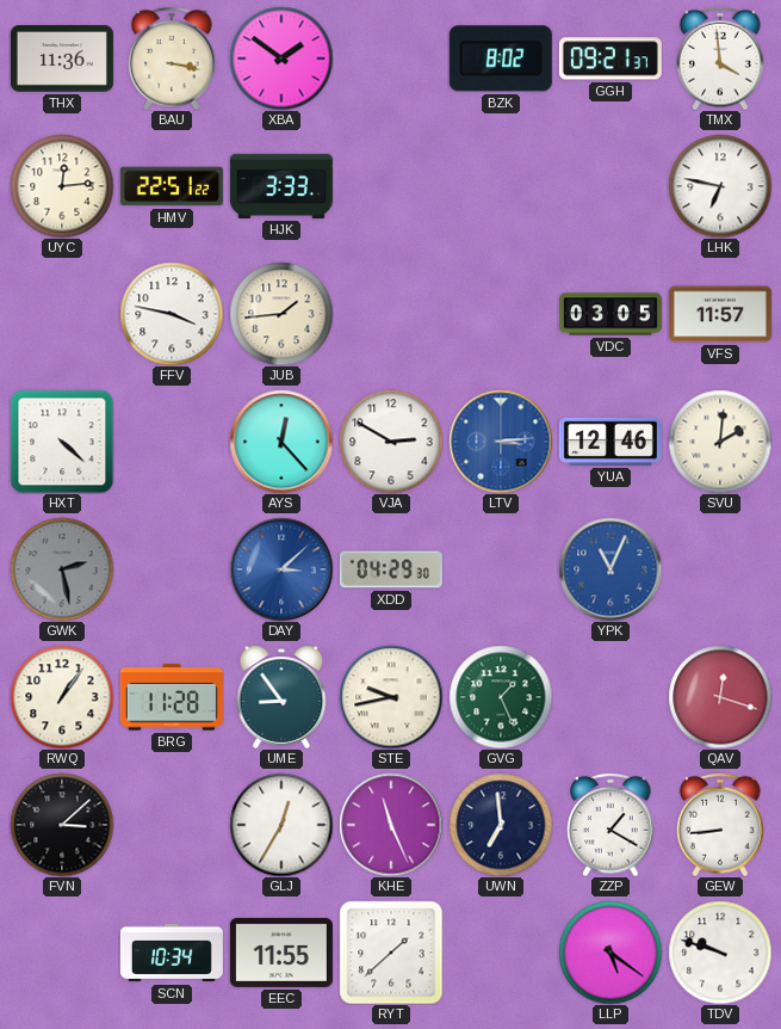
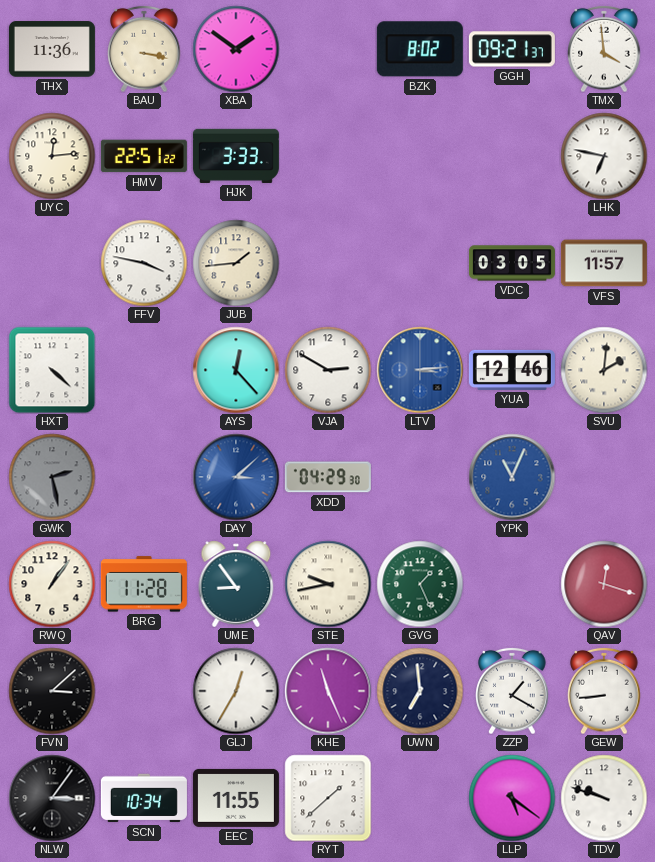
NLW: none -> 3:06 (52, 798)
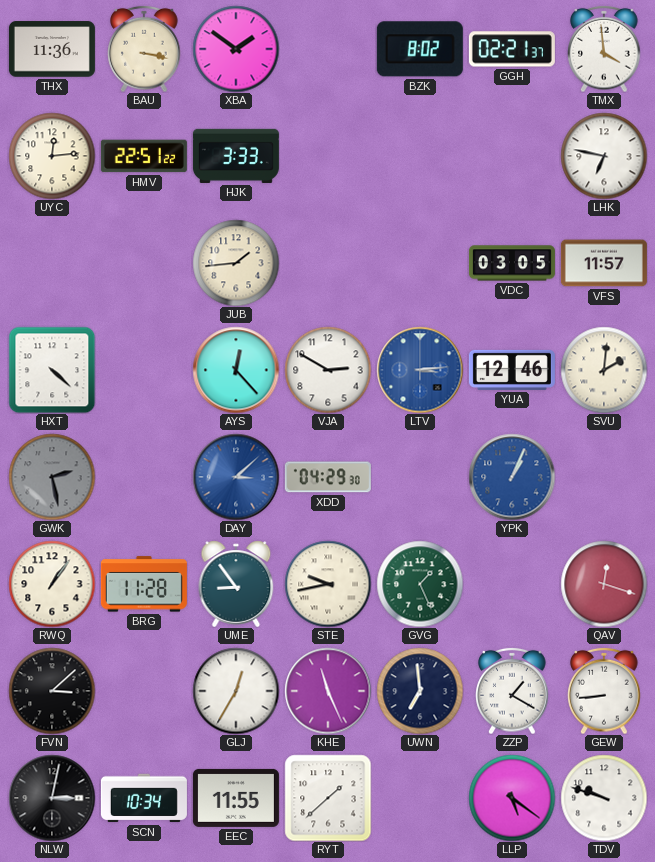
GGH: 09:21 -> 02:21 (512, 49)
FFV: 3:47 -> none (144, 263)
YPK: 11:04 -> 1:04 (512, 477)
NLW: 3:06 -> 3:02 (52, 798)
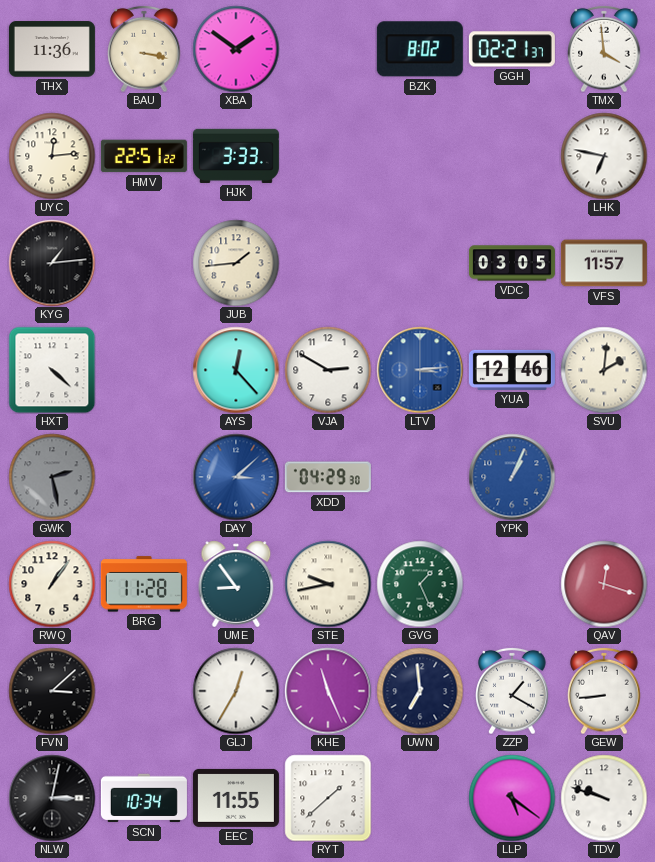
KYG: none -> 1:14 (52, 263)
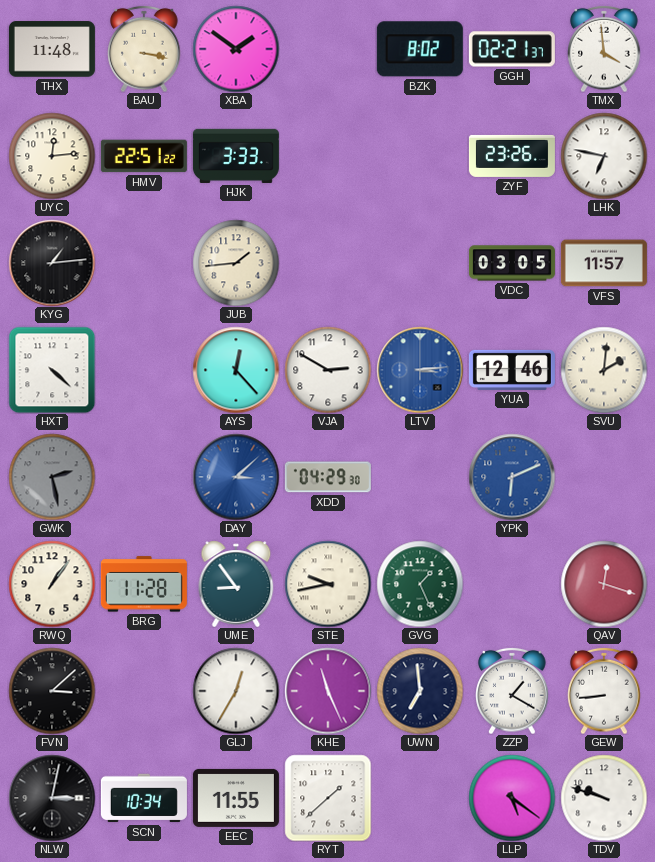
THX: 11:36 -> 11:48 (52, 49)
ZYF: none -> 23:26 (512, 156)
YPK: 1:04 -> 6:11 (512, 477)
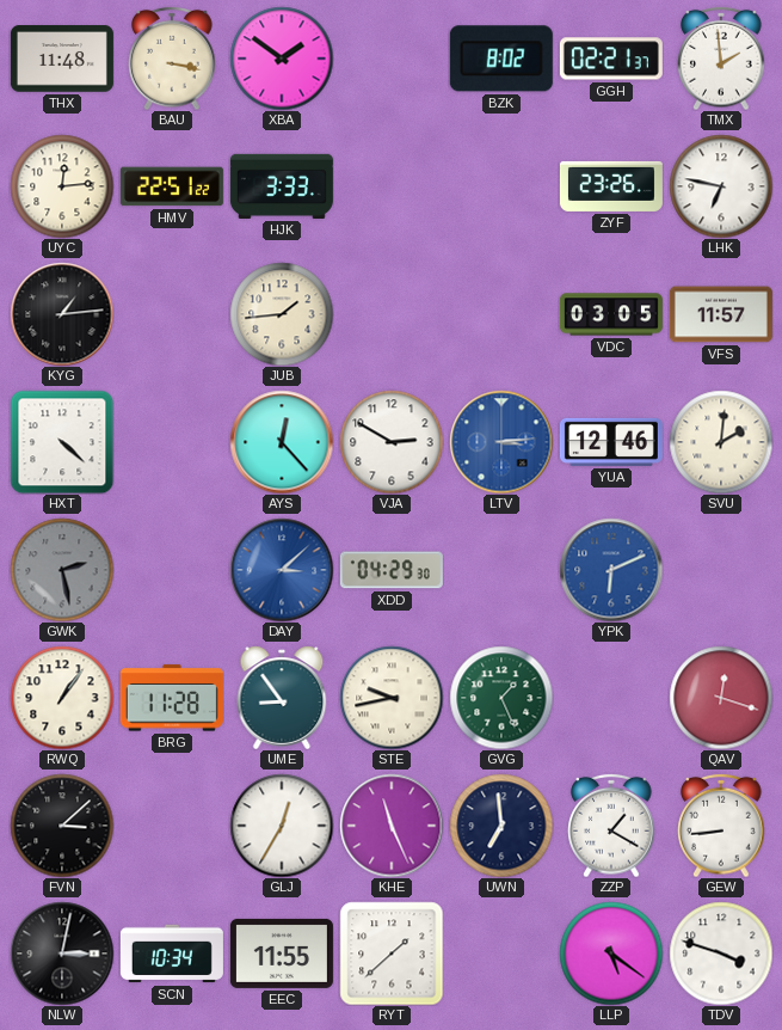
TMX: 3:59 -> 1:59 (721, 59)
TDV: 9:48 -> 3:48 (721, 954)
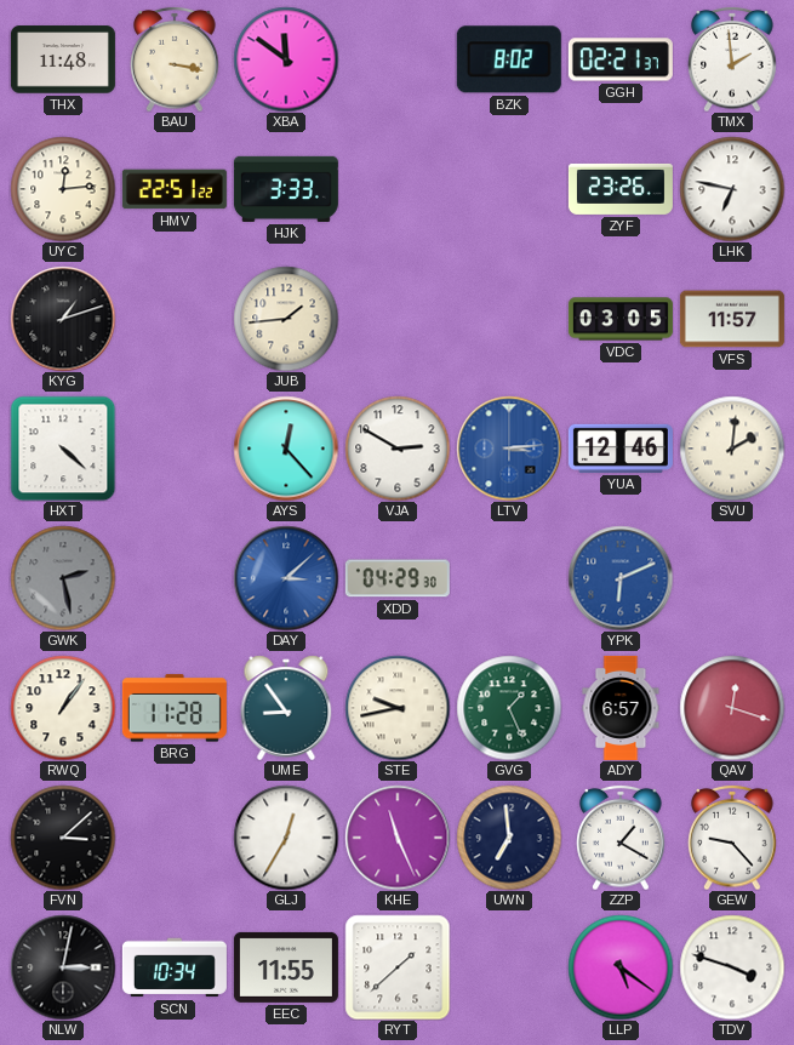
XBA: 1:51 -> 11:51 (286, 59)
KYG: 1:14 -> 1:12 (63, 319)
ADY: none -> 6:57 (621, 708)
GEW: 8:44 -> 9:23 (732, 838)
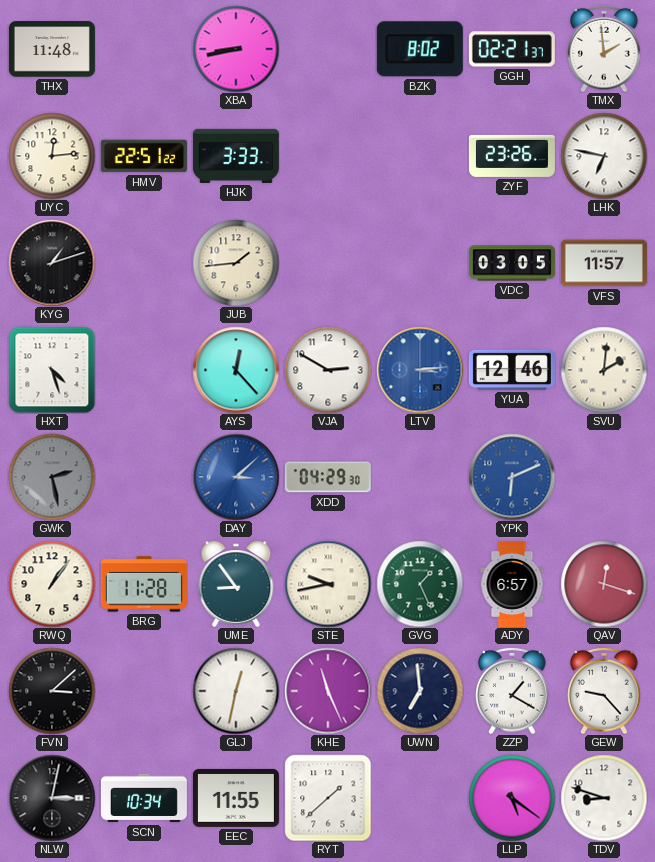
BAU: 3:17 -> none (175, 59)
XBA: 11:51 -> 8:43 (236, 49)
HXT: 4:22 -> 4:27 (52, 370)
GLJ: 12:35 -> 12:32 (236, 691)
TDV: 3:48 -> 8:48 (604, 798)
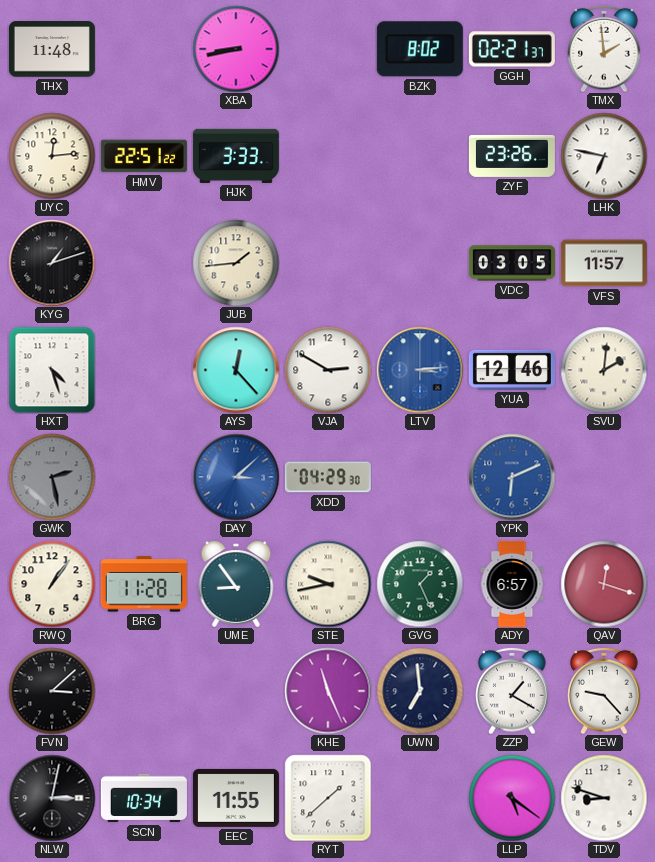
GLJ: 12:32 -> none (236, 691)
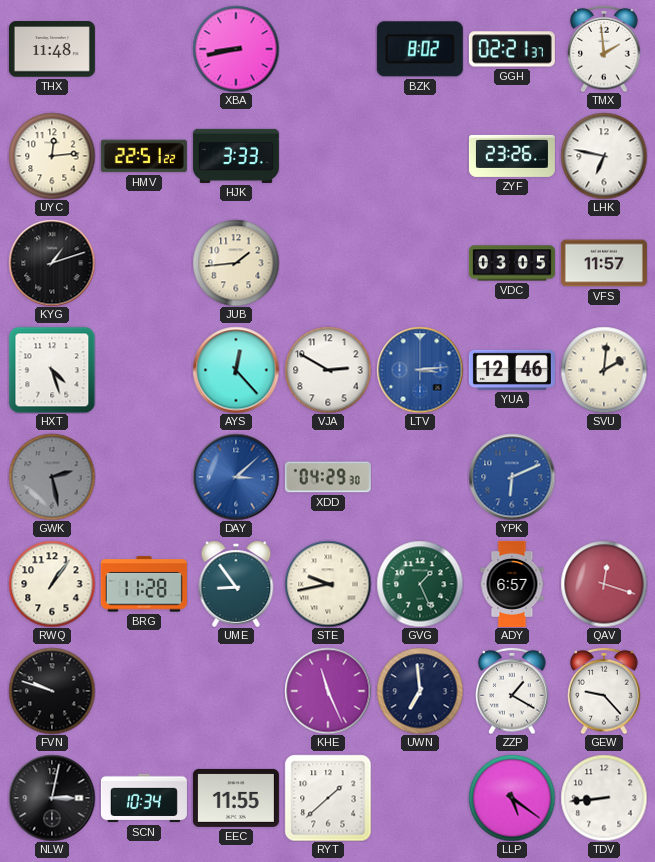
FVN: 3:08 -> 9:48 (52, 691)
TDV: 8:48 -> 8:44 (604, 798)
